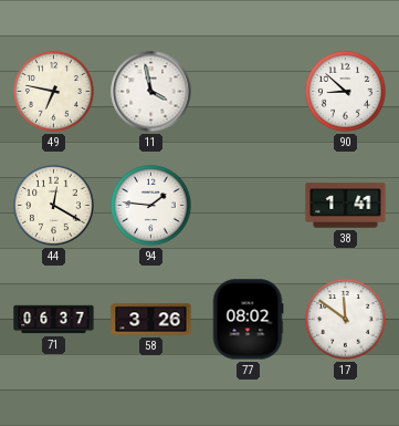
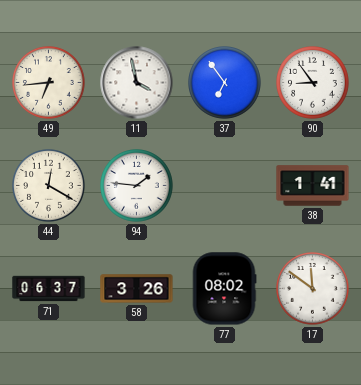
49: 6:47 -> 6:44 (49, 83)
37: none -> 6:54 (225, 83)
90: 8:52 -> 8:54 (313, 83)
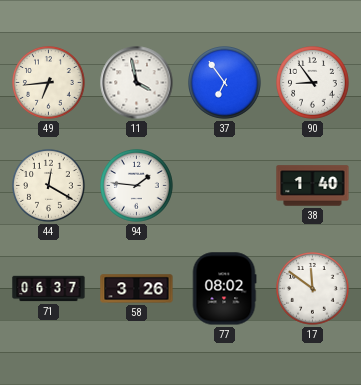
38: 1:41 -> 1:40 (313, 186)
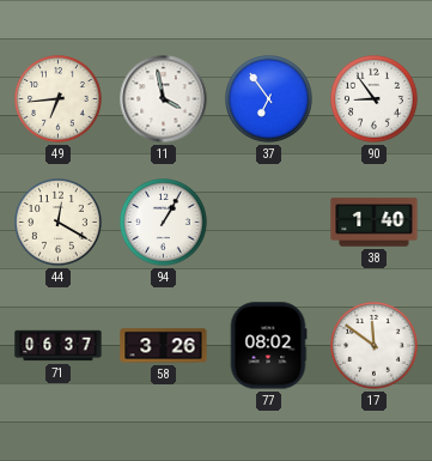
94: 1:46 -> 1:05 (164, 223)
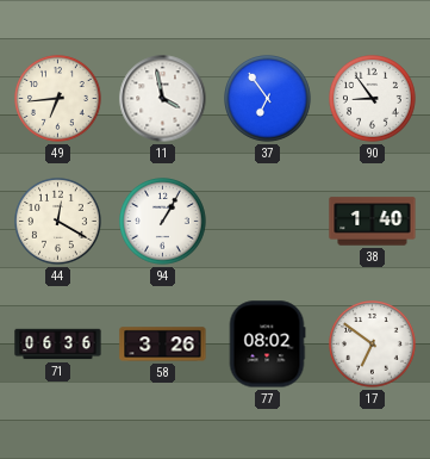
71: 06:37 -> 06:36 (58, 345)
17: 11:51 -> 6:51 (373, 345)
